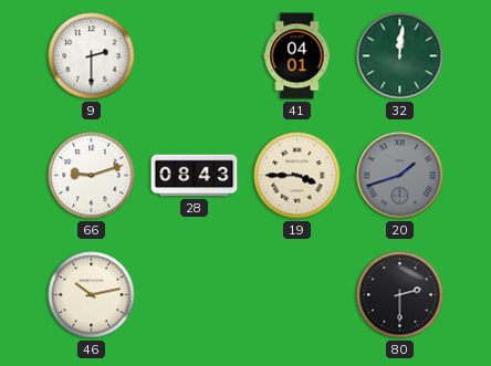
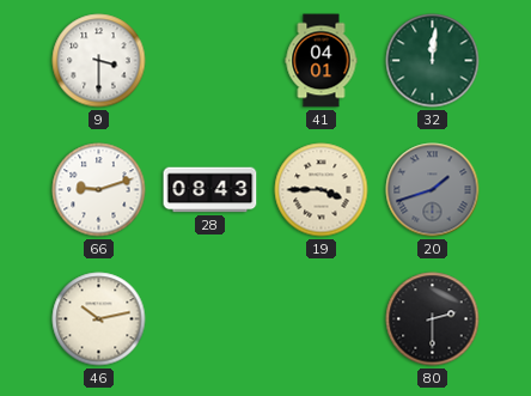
9: 2:30 -> 3:30 (99, 61)
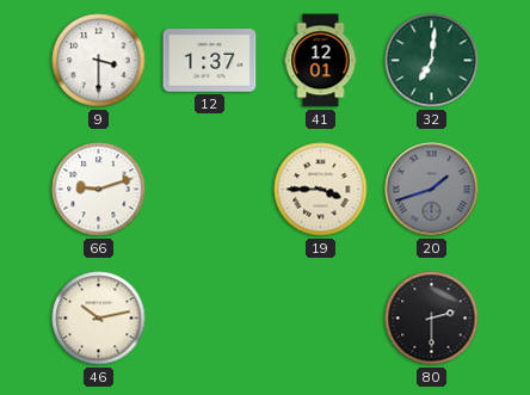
12: none -> 1:37 (210, 61)
41: 04:01 -> 12:01 (321, 61)
32: 12:01 -> 7:01 (432, 61)
28: 08:43 -> none (210, 190)
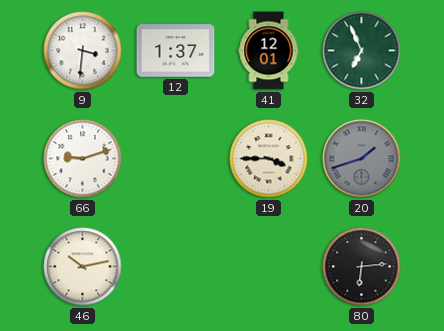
9: 3:30 -> 3:31 (83, 51)
32: 7:01 -> 6:56 (362, 51)
80: 2:30 -> 6:14 (362, 267)
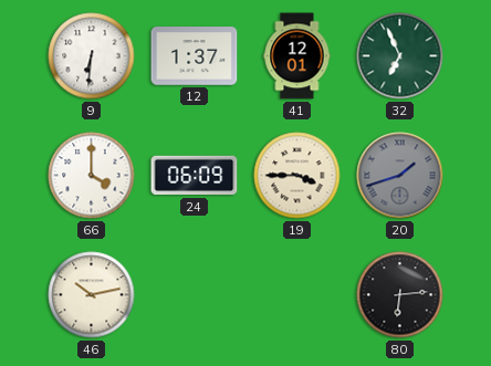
9: 3:31 -> 6:31 (92, 56)
66: 9:12 -> 4:00 (92, 176)
24: none -> 06:09 (195, 176)
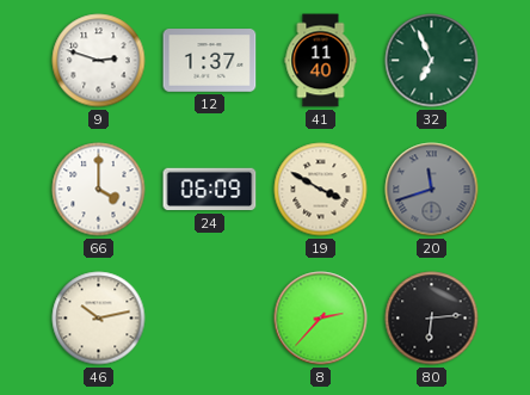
9: 6:31 -> 2:48 (99, 61)
41: 12:01 -> 11:40 (321, 61)
19: 3:45 -> 3:50 (321, 190)
20: 1:42 -> 11:42 (432, 190)
8: none -> 2:37 (321, 319)
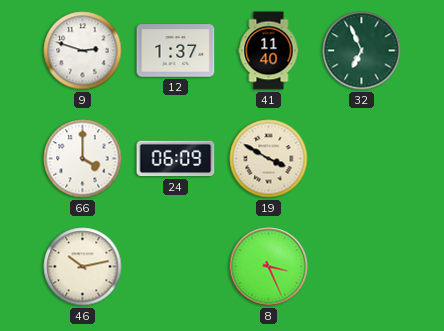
20: 11:42 -> none (432, 190)
8: 2:37 -> 3:26 (269, 267)
80: 6:14 -> none (432, 319)
